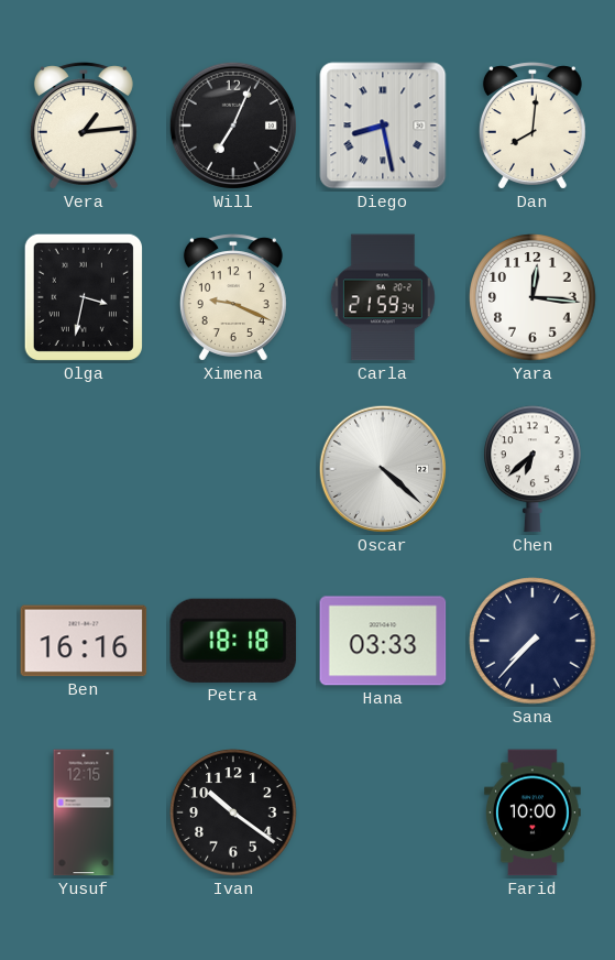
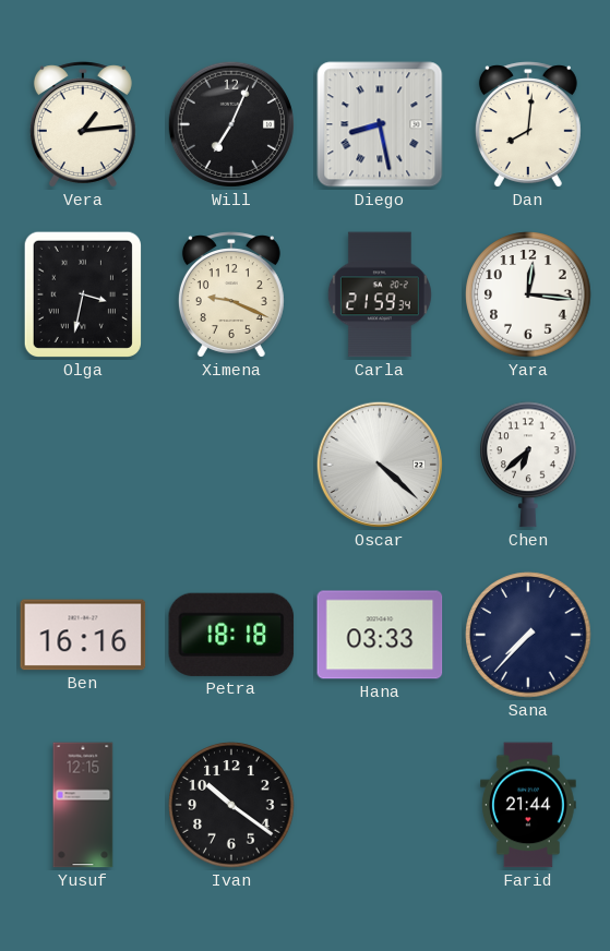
Farid: 10:00 -> 21:44 (528, 805)
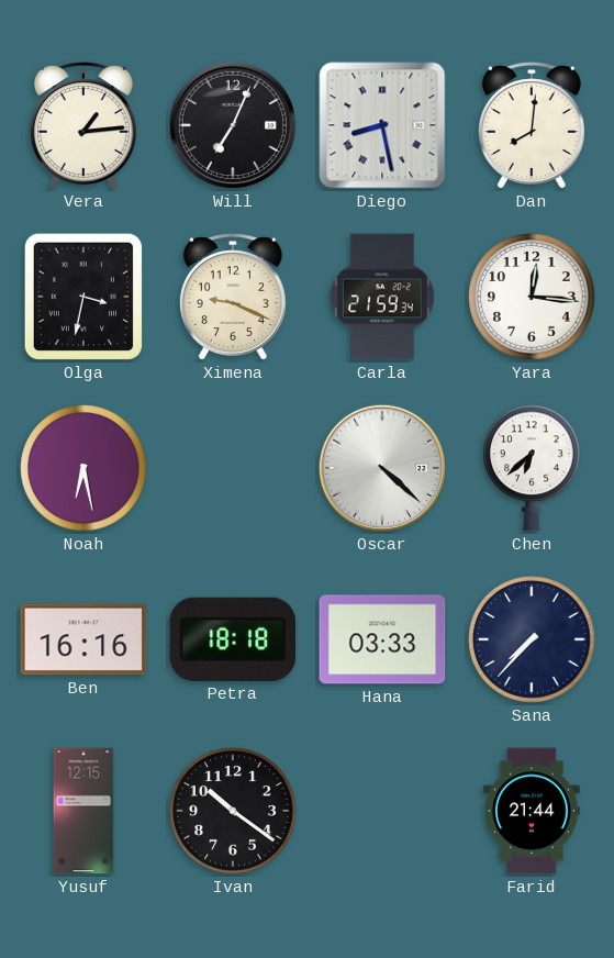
Noah: none -> 6:28 (83, 468)
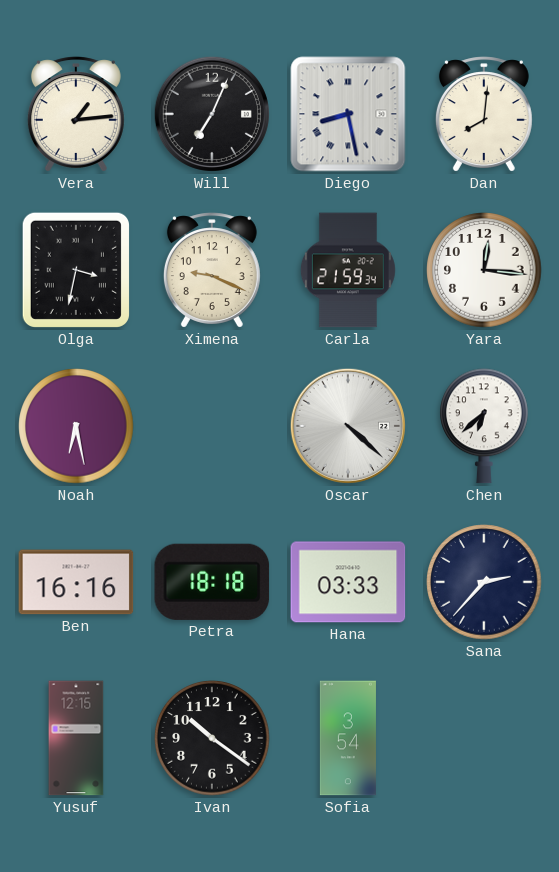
Sana: 7:37 -> 2:37 (484, 582)
Sofia: none -> 3:54 (348, 738)
Farid: 21:44 -> none (532, 811)
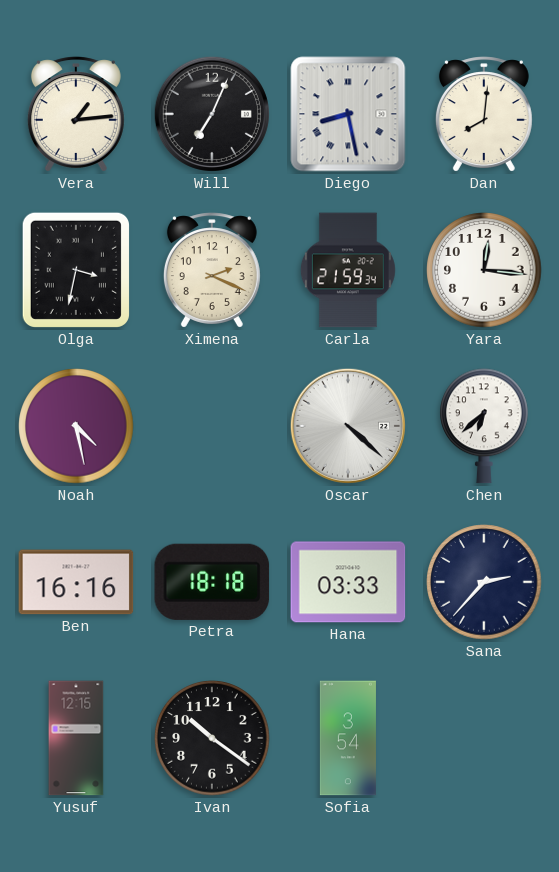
Ximena: 9:19 -> 2:19 (212, 270)
Noah: 6:28 -> 4:28 (76, 426)
